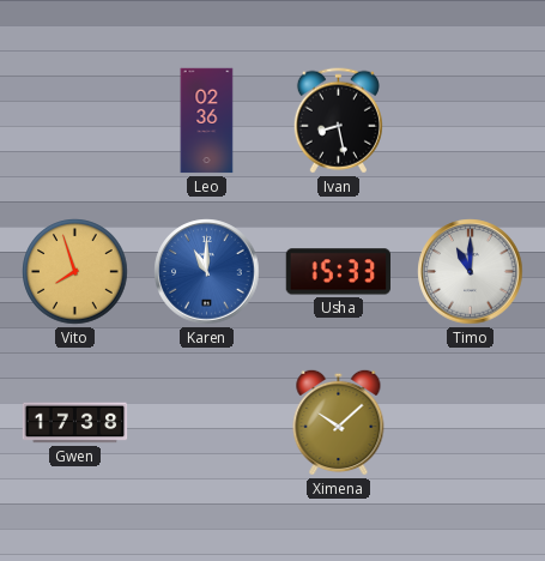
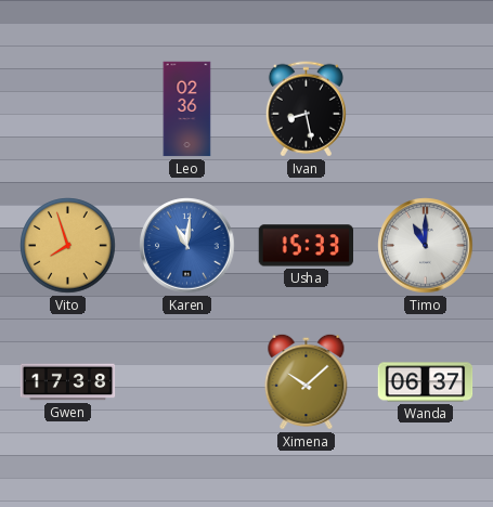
Karen: 11:00 -> 11:01 (187, 246)
Wanda: none -> 06:37 (426, 382)
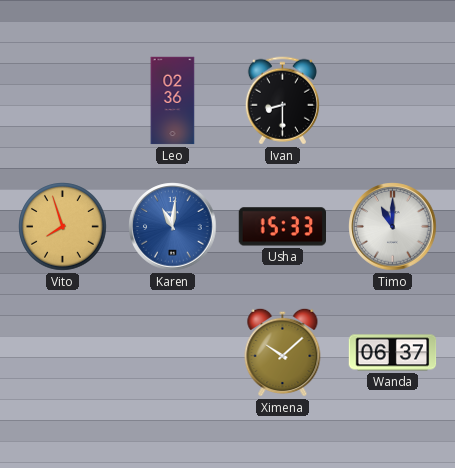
Ivan: 8:28 -> 8:30 (282, 101)
Gwen: 17:38 -> none (68, 382)
